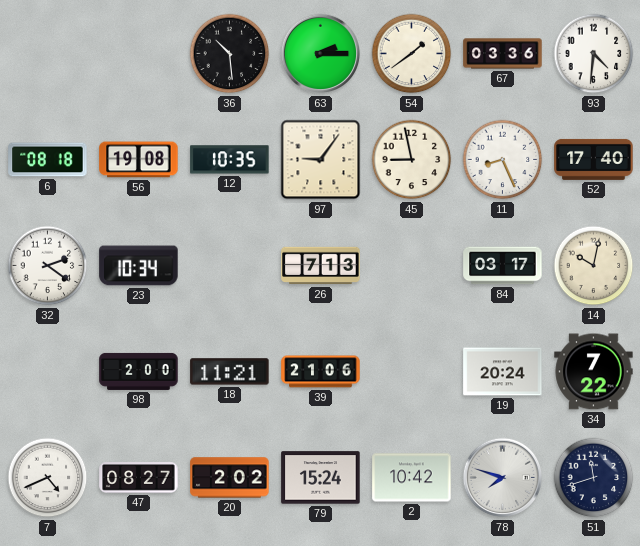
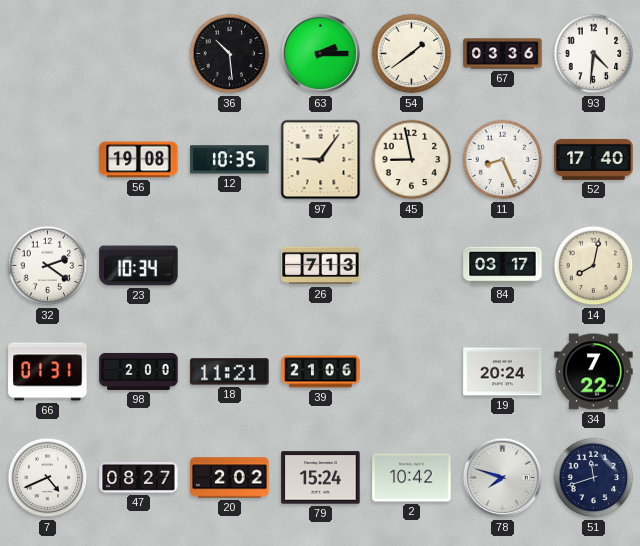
6: 08:18 -> none (48, 160)
14: 10:02 -> 8:02 (594, 266)
66: none -> 01:31 (48, 372)
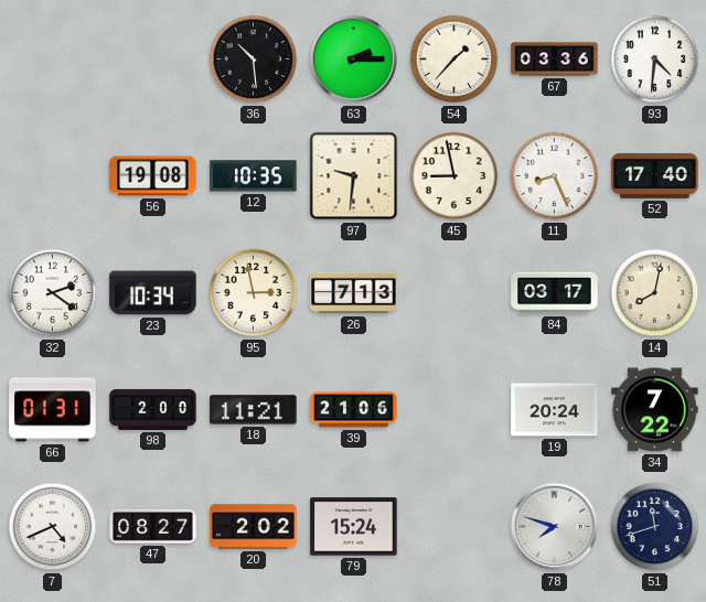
54: 1:39 -> 1:37 (454, 60)
97: 9:06 -> 9:31 (354, 176)
95: none -> 2:58 (254, 293)
2: 10:42 -> none (412, 478)
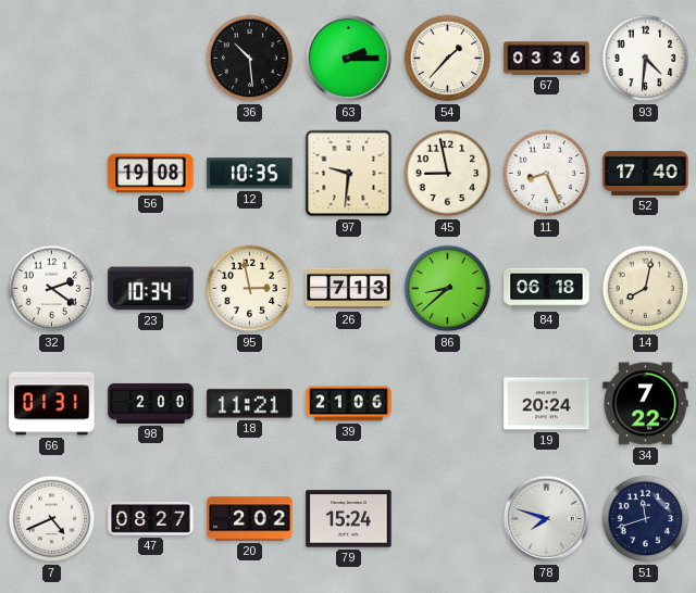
86: none -> 8:38 (448, 289)
84: 03:17 -> 06:18 (547, 289)
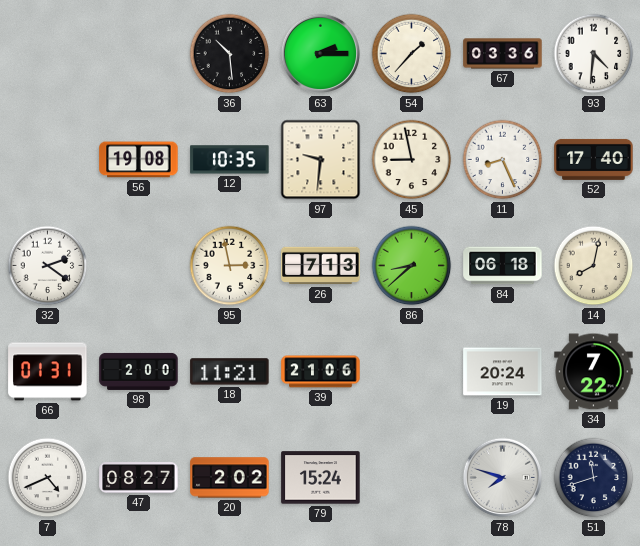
23: 10:34 -> none (151, 289)
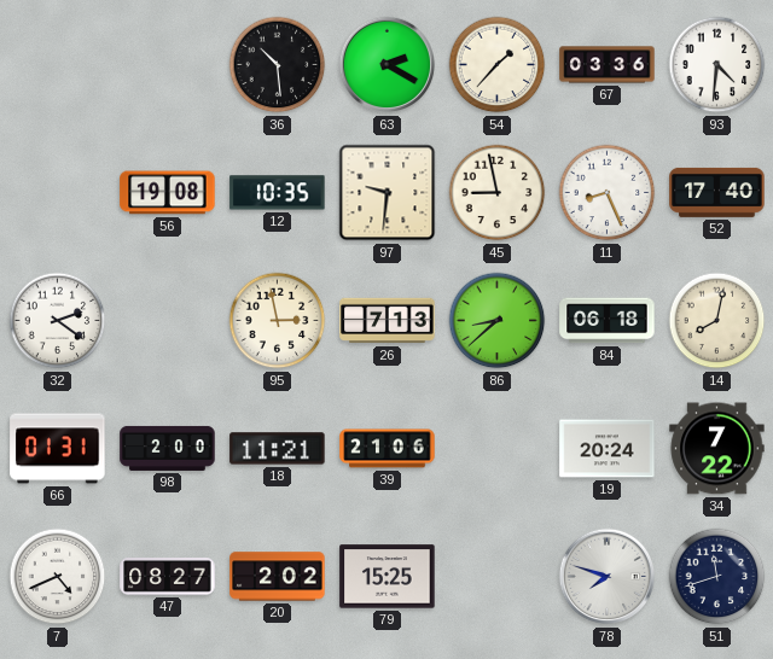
63: 2:15 -> 2:20 (388, 65)
79: 15:24 -> 15:25 (388, 577)
